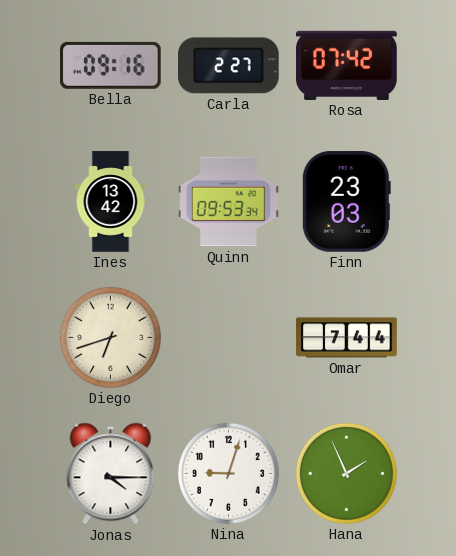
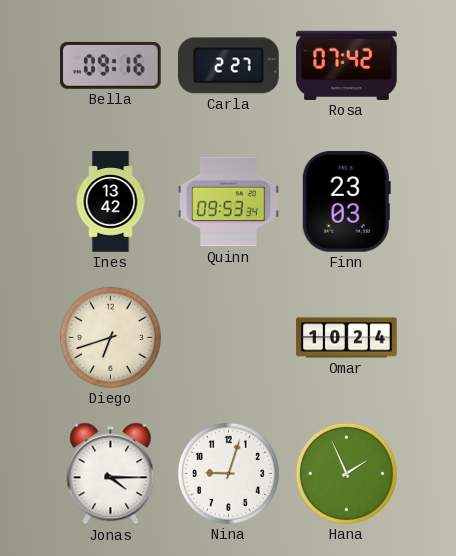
Omar: 7:44 -> 10:24 (347, 338)
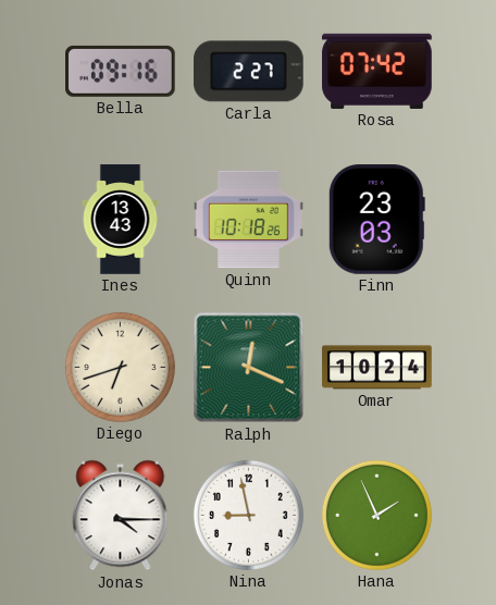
Ines: 13:42 -> 13:43 (121, 220)
Quinn: 09:53 -> 10:18 (249, 220)
Ralph: none -> 12:19 (249, 368)
Nina: 9:03 -> 8:58 (248, 515)
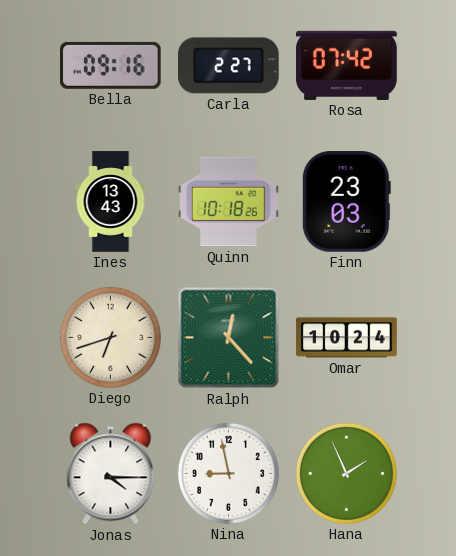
Ralph: 12:19 -> 12:23 (229, 338)
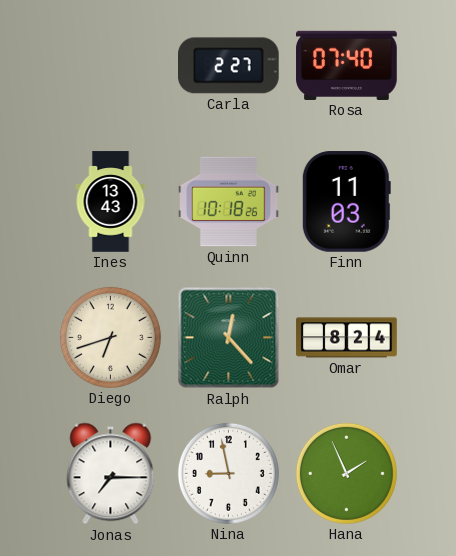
Bella: 09:16 -> none (111, 65)
Rosa: 07:42 -> 07:40 (347, 65)
Finn: 23:03 -> 11:03 (346, 202)
Omar: 10:24 -> 8:24 (347, 338)
Jonas: 4:15 -> 7:15 (111, 474)
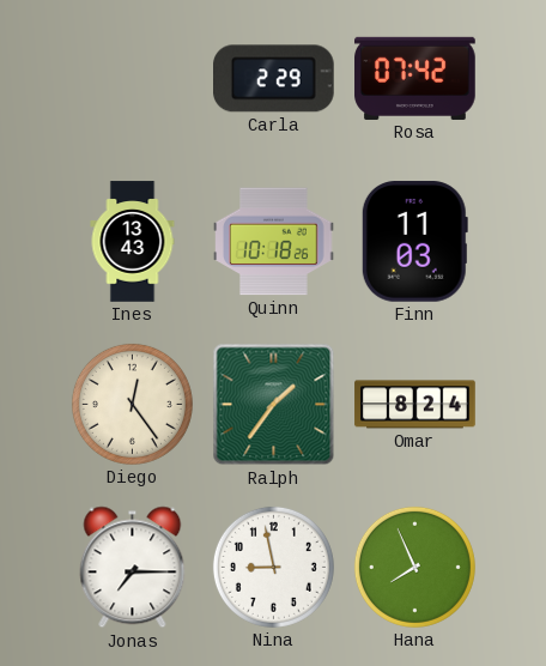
Carla: 2:27 -> 2:29 (274, 79)
Rosa: 07:40 -> 07:42 (415, 78)
Diego: 6:42 -> 12:24 (132, 404)
Ralph: 12:23 -> 1:36 (274, 405)
Hana: 1:56 -> 7:56 (414, 567)
